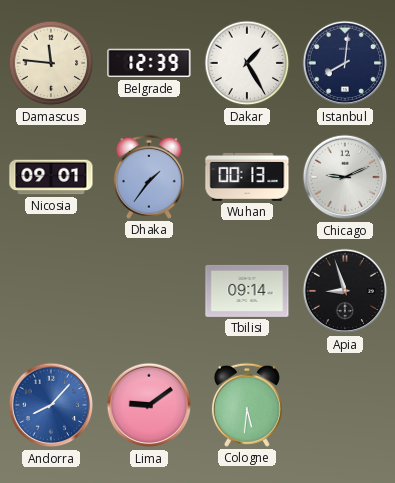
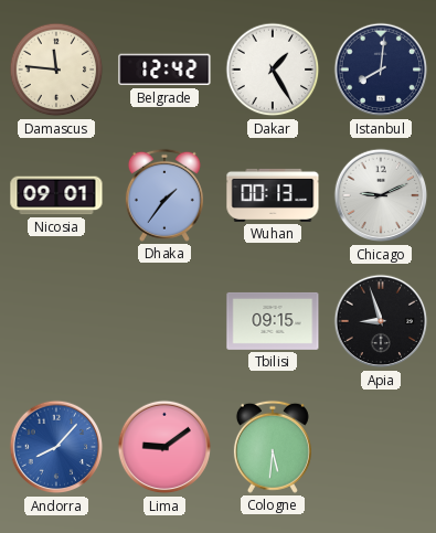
Belgrade: 12:39 -> 12:42 (164, 70)
Tbilisi: 09:14 -> 09:15 (273, 321)
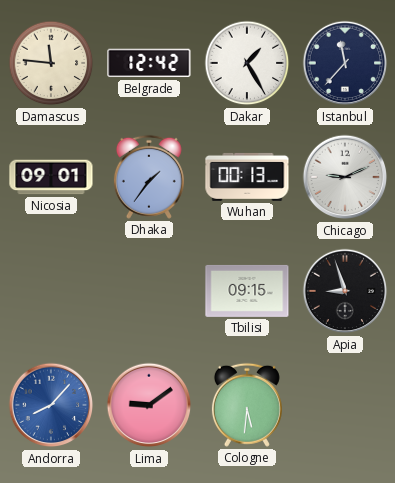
Istanbul: 8:01 -> 11:37 (345, 63)
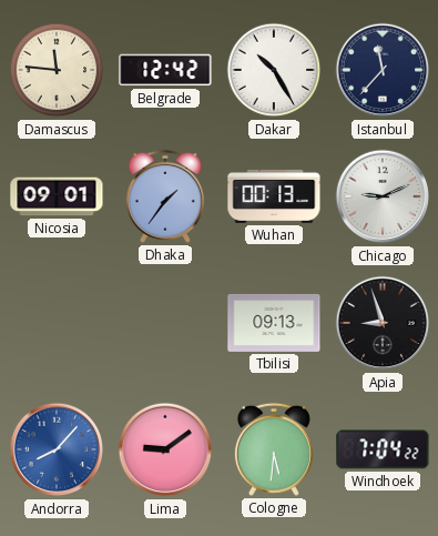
Dakar: 1:25 -> 10:25 (274, 70)
Tbilisi: 09:15 -> 09:13 (274, 323)
Windhoek: none -> 7:04 (383, 449)
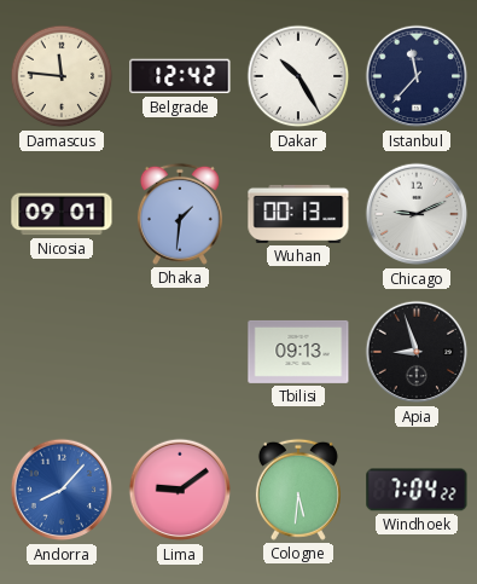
Dhaka: 1:36 -> 1:31 (180, 214)
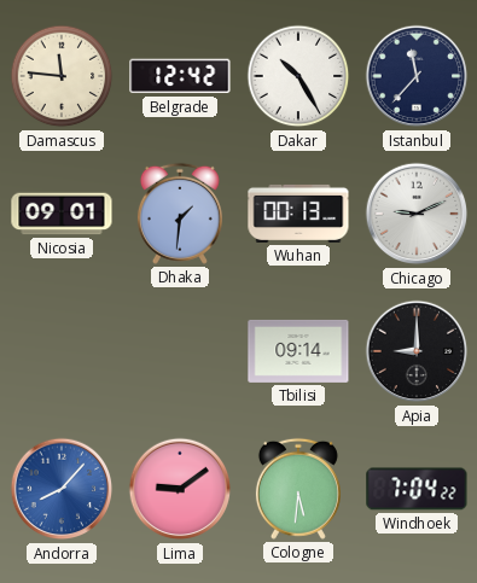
Tbilisi: 09:13 -> 09:14 (298, 351)
Apia: 8:57 -> 9:00 (417, 351)
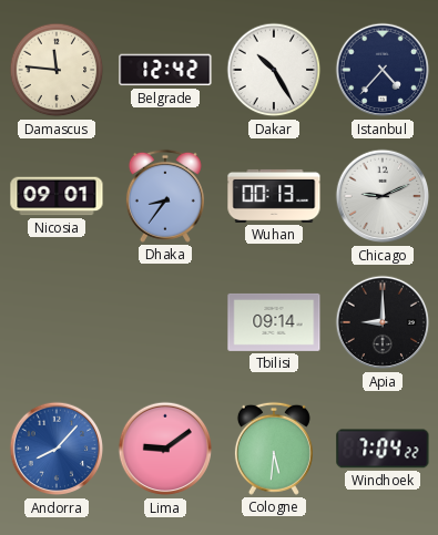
Istanbul: 11:37 -> 4:37 (383, 70)
Dhaka: 1:31 -> 8:36 (165, 196)
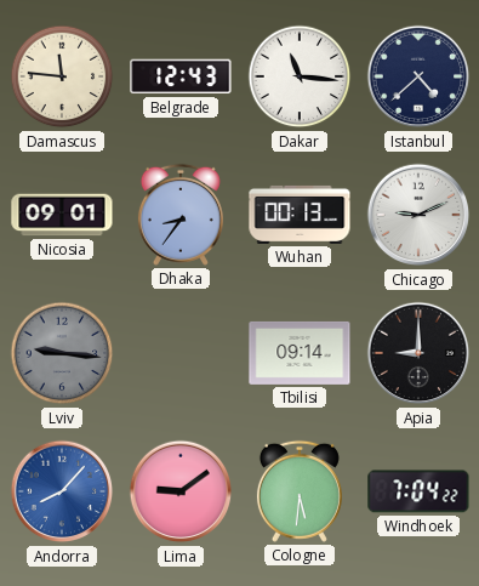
Belgrade: 12:42 -> 12:43 (181, 76)
Dakar: 10:25 -> 11:16 (300, 76)
Istanbul: 4:37 -> 4:38 (418, 76)
Lviv: none -> 9:16 (62, 353)
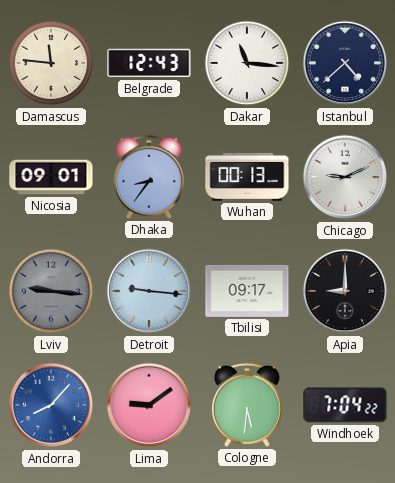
Detroit: none -> 9:16 (149, 291)
Tbilisi: 09:14 -> 09:17 (247, 291)
